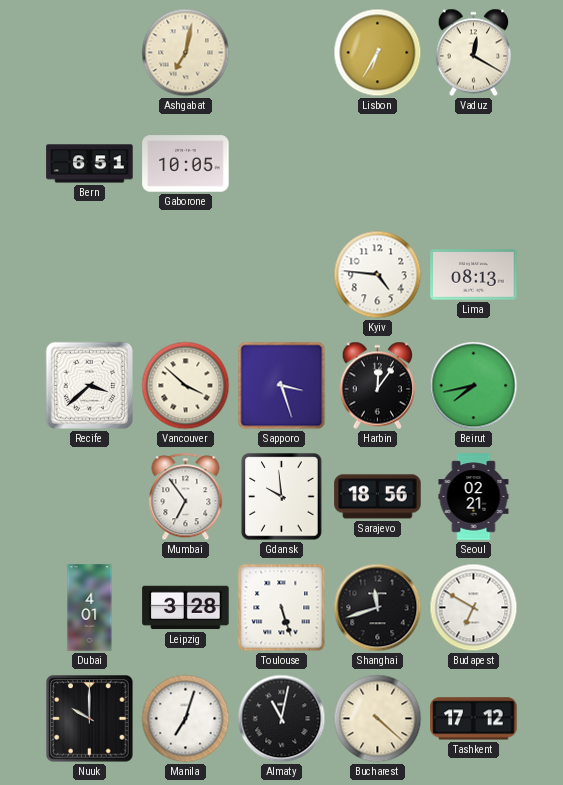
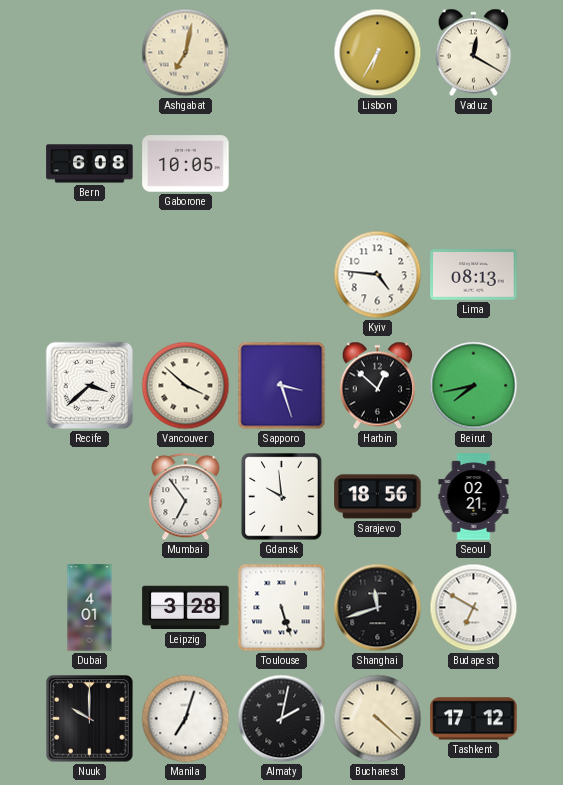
Bern: 6:51 -> 6:08 (90, 164)
Harbin: 12:06 -> 12:52 (377, 386)
Almaty: 11:02 -> 2:02 (282, 719)
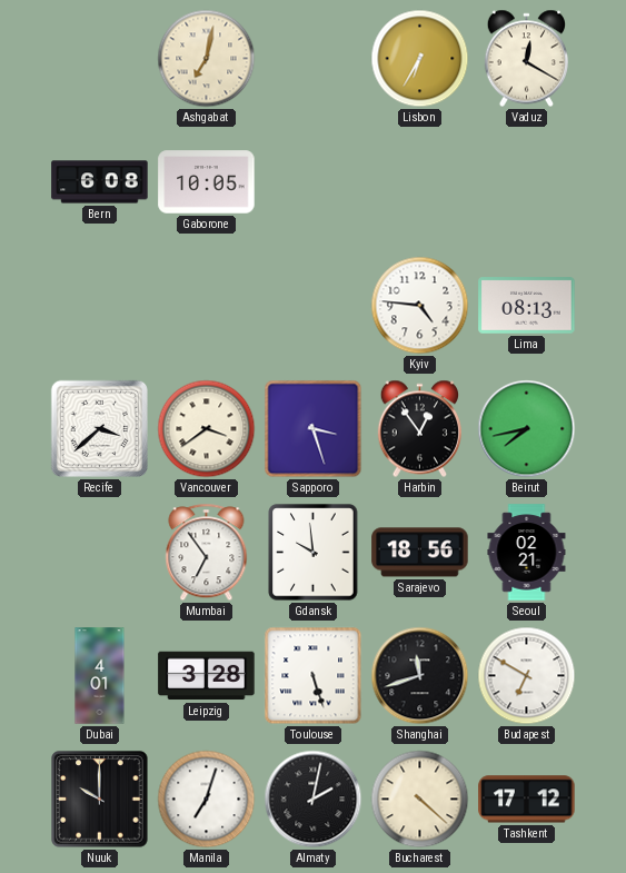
Vancouver: 3:52 -> 3:39 (207, 429)
Harbin: 12:52 -> 12:54 (419, 429)
